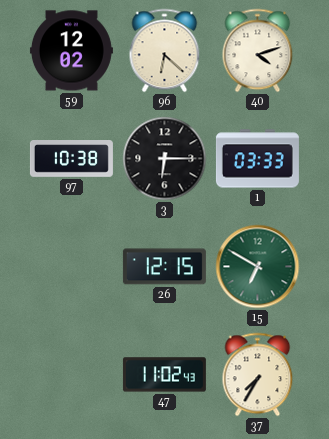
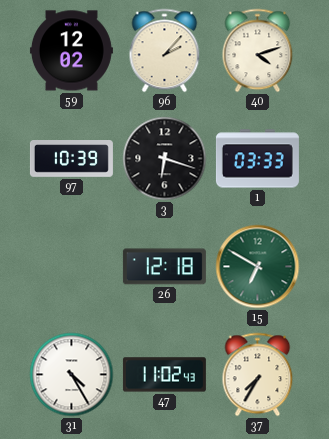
96: 6:22 -> 2:07 (165, 51)
97: 10:38 -> 10:39 (71, 159)
3: 6:15 -> 6:18 (165, 159)
26: 12:15 -> 12:18 (164, 267)
31: none -> 4:25 (72, 375)
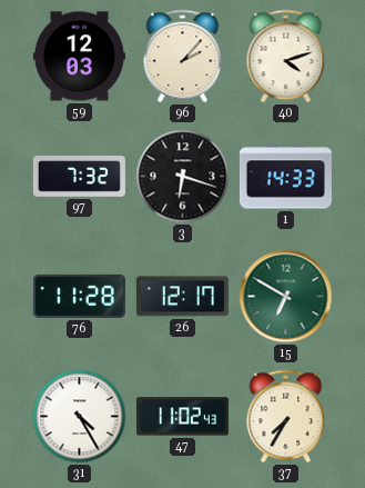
59: 12:02 -> 12:03 (79, 57)
97: 10:39 -> 7:32 (79, 177)
1: 03:33 -> 14:33 (285, 177)
76: none -> 11:28 (79, 296)
26: 12:18 -> 12:17 (182, 297)
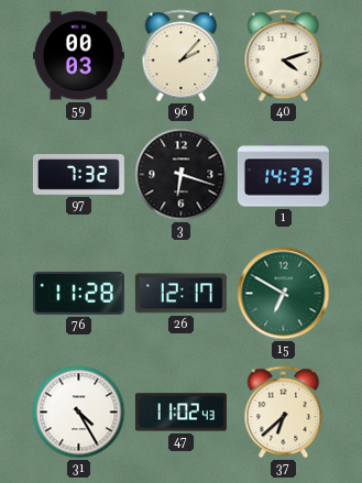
59: 12:03 -> 00:03 (78, 56)
37: 7:35 -> 6:38 (284, 413)
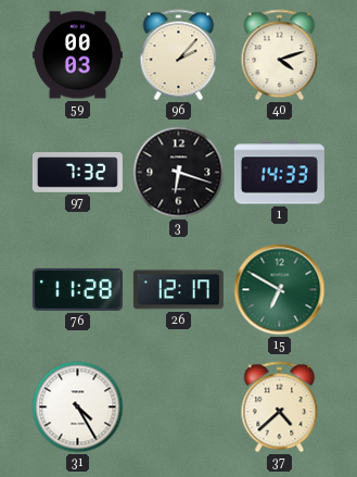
47: 11:02 -> none (180, 413)
37: 6:38 -> 4:38 (280, 407)
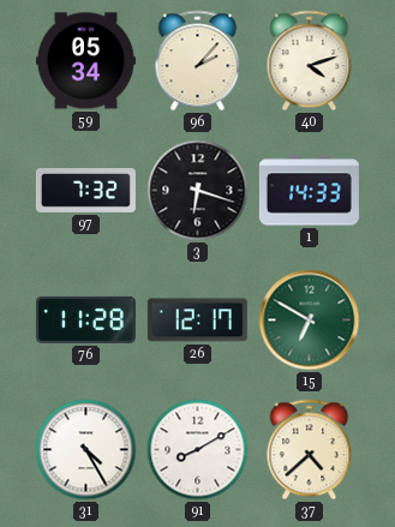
59: 00:03 -> 05:34 (85, 61)
91: none -> 8:10 (198, 450)
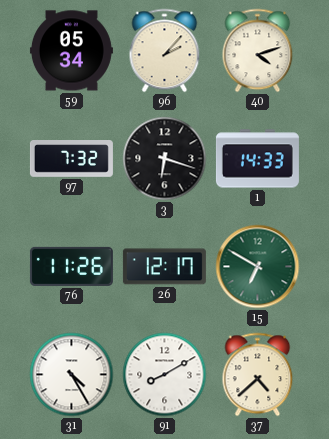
76: 11:28 -> 11:26 (71, 266)
